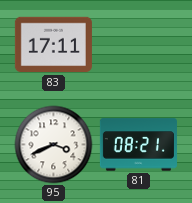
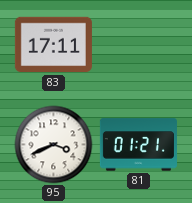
81: 08:21 -> 01:21 (138, 145)
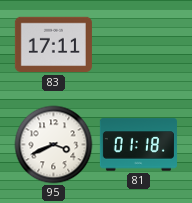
81: 01:21 -> 01:18 (138, 145)
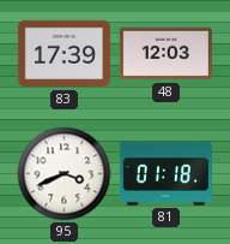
83: 17:11 -> 17:39 (63, 54)
48: none -> 12:03 (165, 54)
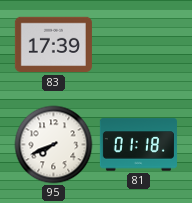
48: 12:03 -> none (165, 54)
95: 3:41 -> 7:41 (54, 145)
